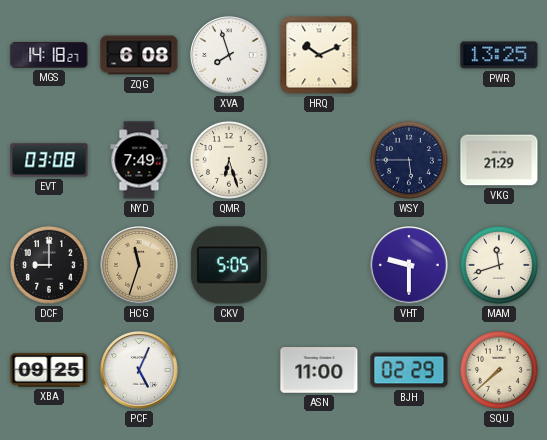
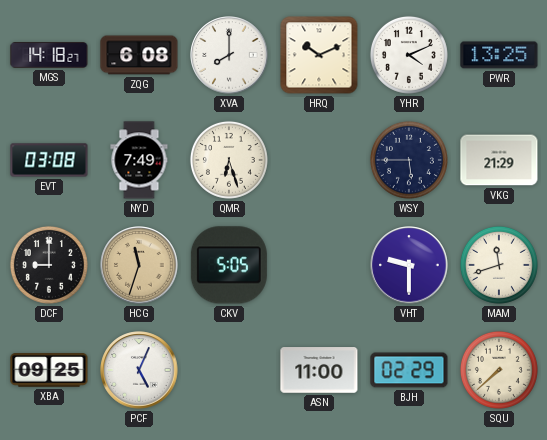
XVA: 7:57 -> 8:00 (229, 55)
YHR: none -> 4:11 (409, 55)
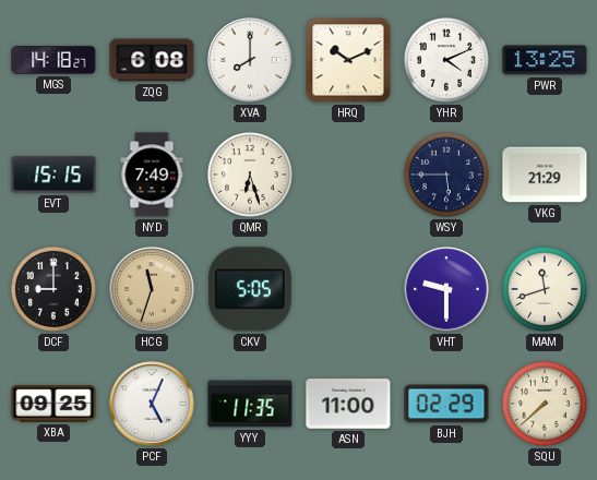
EVT: 03:08 -> 15:15 (53, 175)
YYY: none -> 11:35 (250, 404)
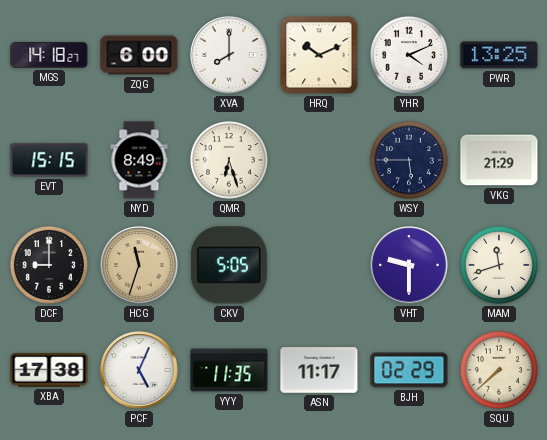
ZQG: 6:08 -> 6:00 (139, 55)
NYD: 7:49 -> 8:49 (139, 160)
XBA: 09:25 -> 17:38 (49, 370)
ASN: 11:00 -> 11:17 (319, 370)
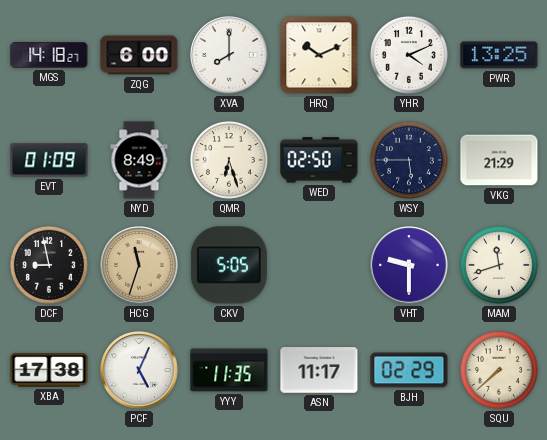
EVT: 15:15 -> 01:09 (49, 160)
WED: none -> 02:50 (319, 160)
DCF: 9:00 -> 8:58 (49, 265)
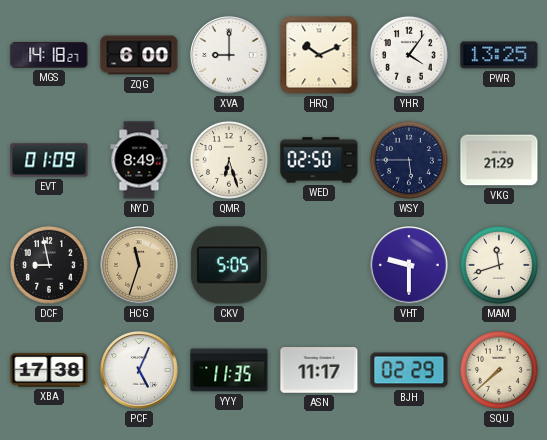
XVA: 8:00 -> 9:00 (229, 55)
YHR: 4:11 -> 4:06 (409, 55)
